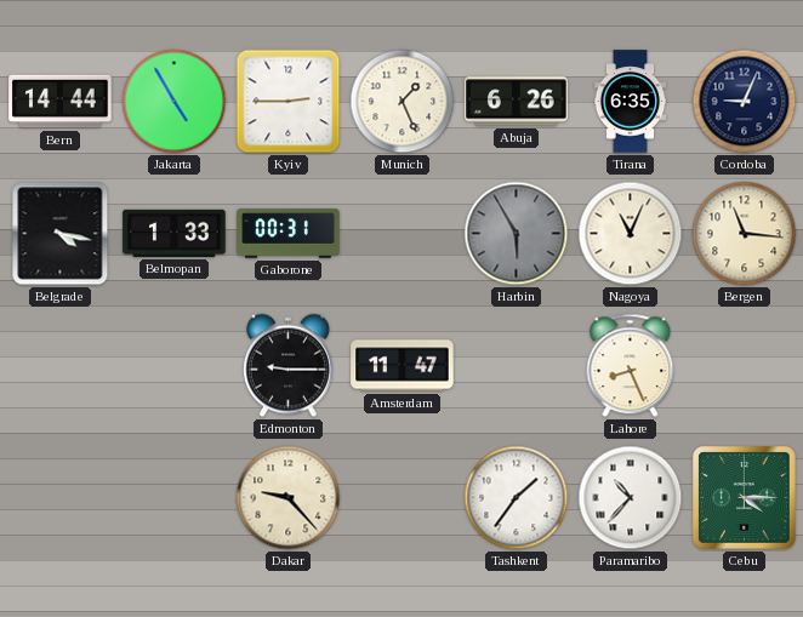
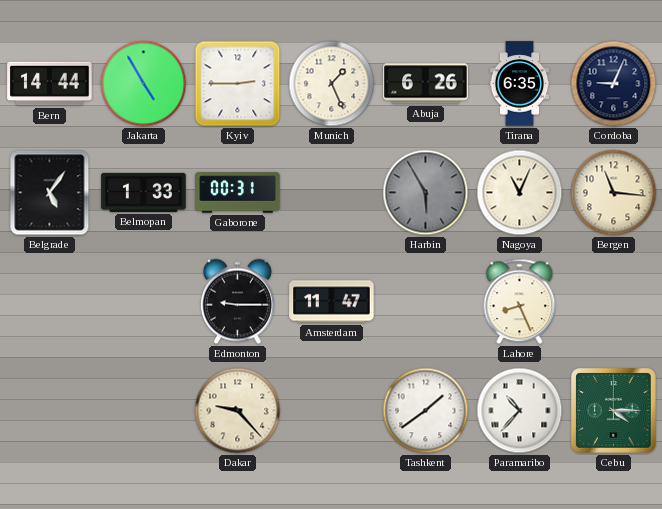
Belgrade: 4:17 -> 5:06 (50, 193)
Tashkent: 1:36 -> 1:39 (426, 411)
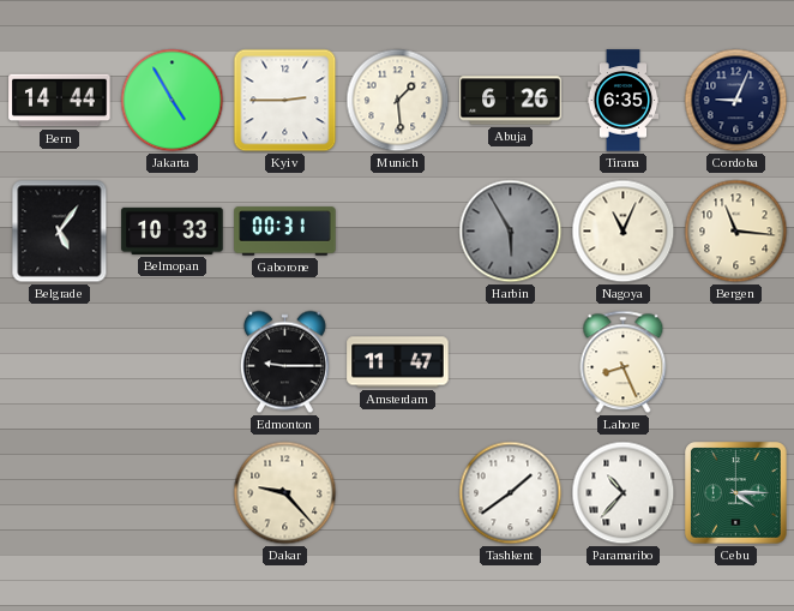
Munich: 1:26 -> 1:29 (398, 101)
Belmopan: 1:33 -> 10:33 (173, 230)
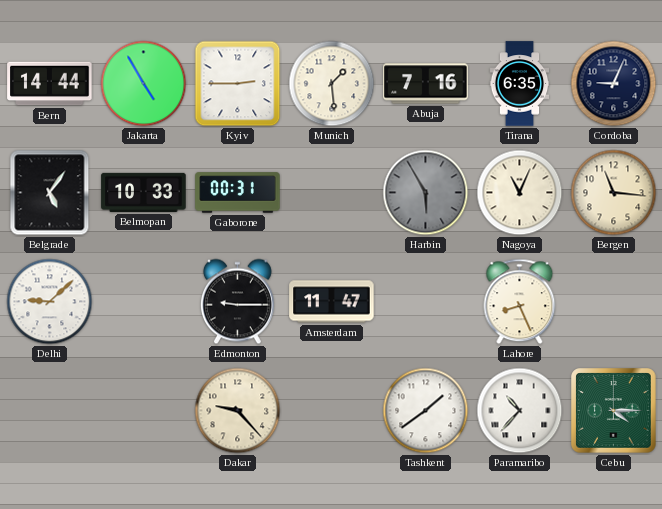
Abuja: 6:26 -> 7:16 (426, 84)
Delhi: none -> 9:08 (50, 302)
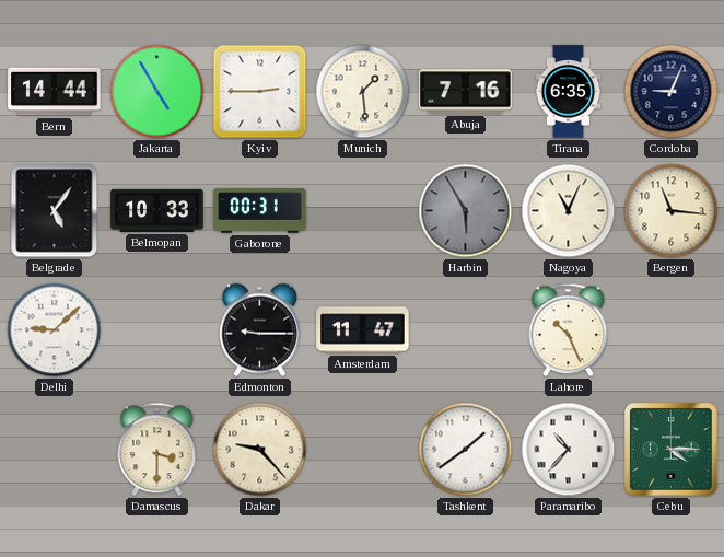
Lahore: 8:26 -> 10:26 (569, 330)
Damascus: none -> 3:30 (157, 450)
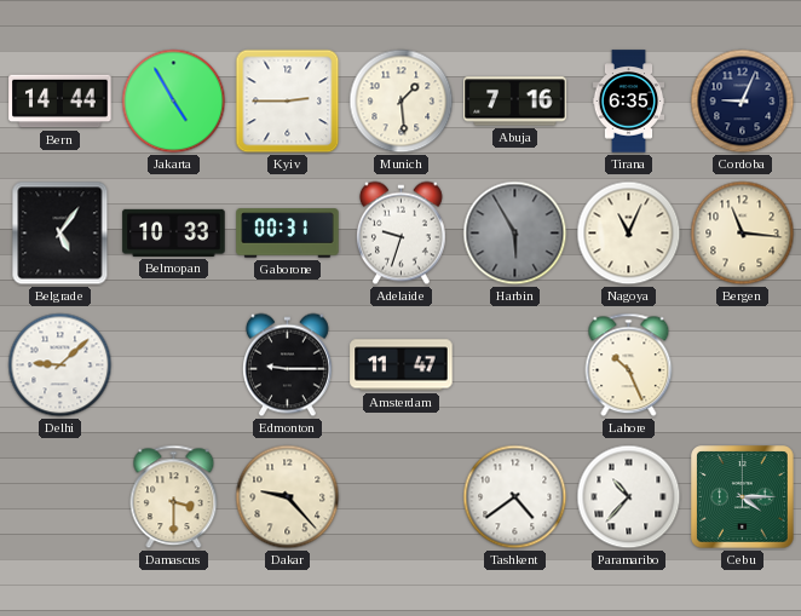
Adelaide: none -> 9:33 (400, 234)
Tashkent: 1:39 -> 4:39 (515, 497)
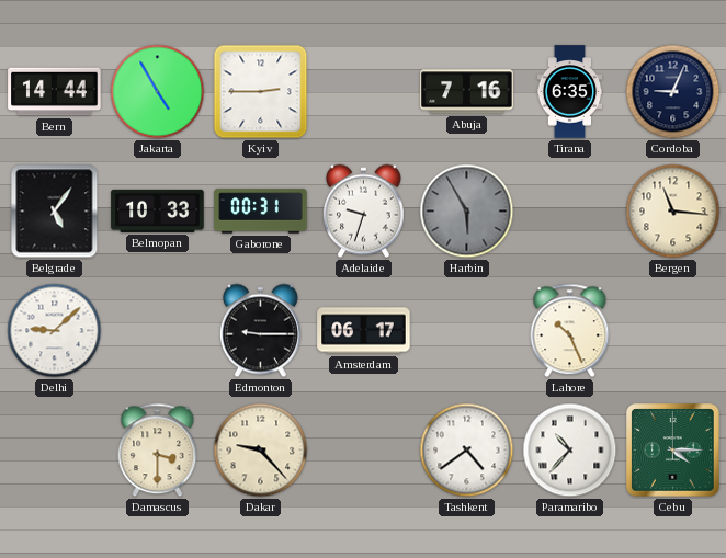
Munich: 1:29 -> none (402, 102)
Nagoya: 11:04 -> none (629, 234)
Amsterdam: 11:47 -> 06:17 (364, 331)
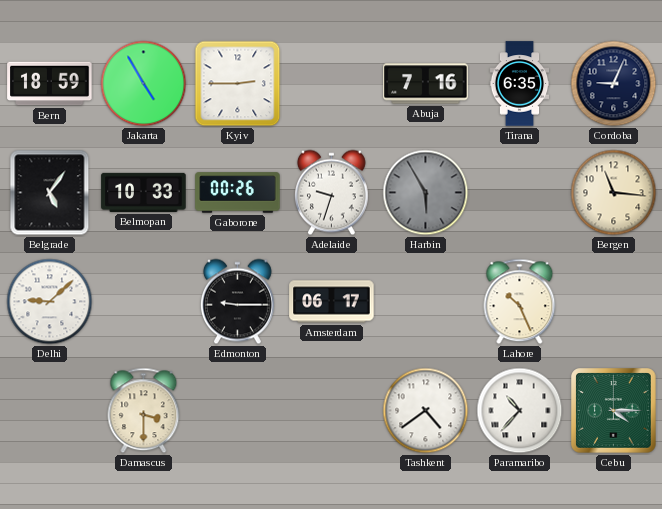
Bern: 14:44 -> 18:59 (50, 84)
Gaborone: 00:31 -> 00:26 (238, 193)
Dakar: 9:23 -> none (261, 451)
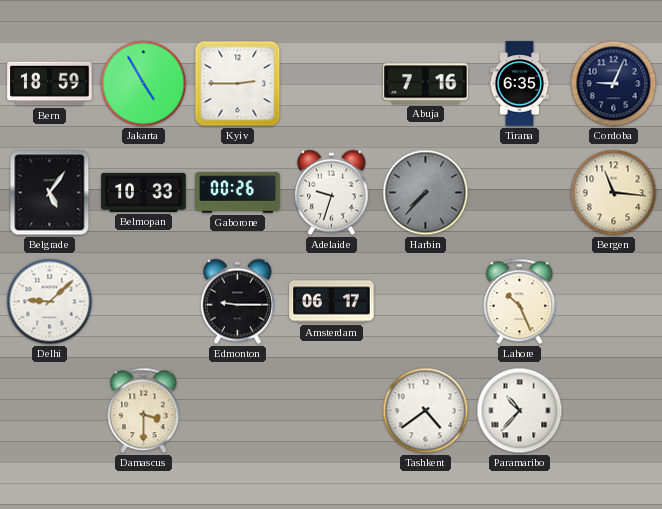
Harbin: 5:55 -> 7:37 (426, 193)
Cebu: 4:15 -> none (614, 411)
